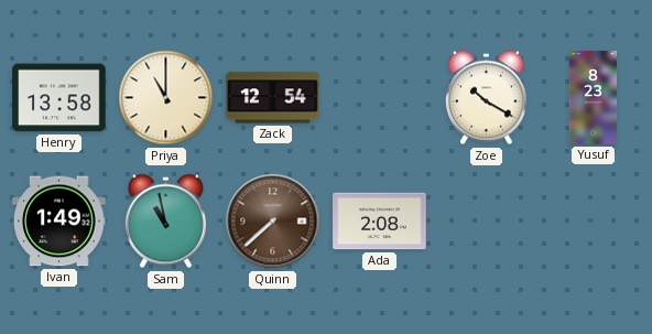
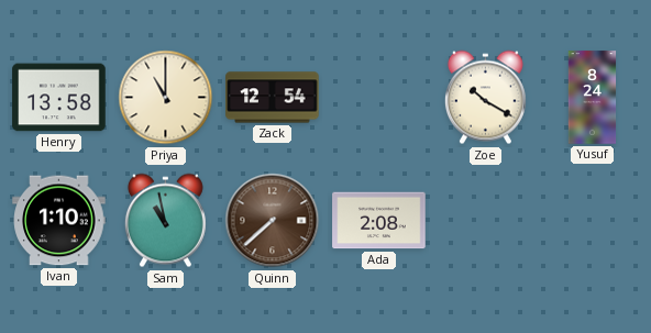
Yusuf: 8:23 -> 8:24 (593, 98)
Ivan: 1:49 -> 1:10 (59, 221)
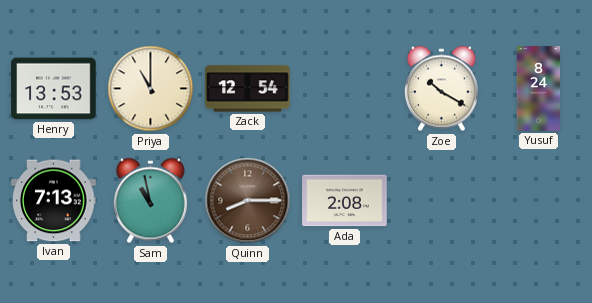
Henry: 13:58 -> 13:53 (54, 89)
Ivan: 1:10 -> 7:13 (54, 201)
Quinn: 7:38 -> 8:15 (248, 201)
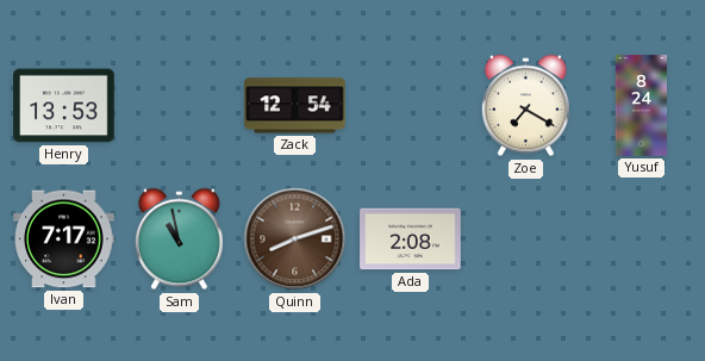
Priya: 11:00 -> none (151, 89)
Zoe: 10:20 -> 7:20 (525, 106)
Ivan: 7:13 -> 7:17 (64, 239)
Quinn: 8:15 -> 8:12 (295, 239)
